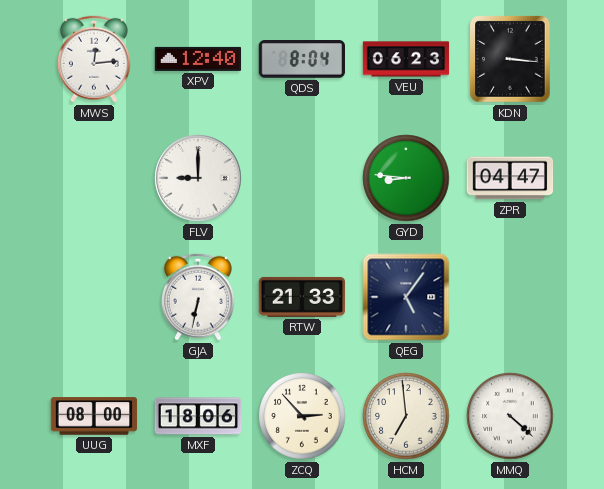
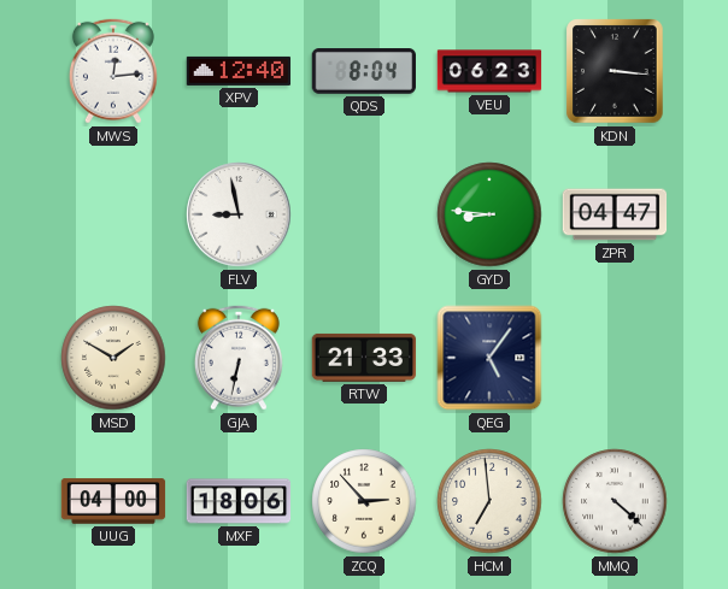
FLV: 9:00 -> 8:58 (239, 214)
MSD: none -> 1:50 (113, 358)
UUG: 08:00 -> 04:00 (113, 501)
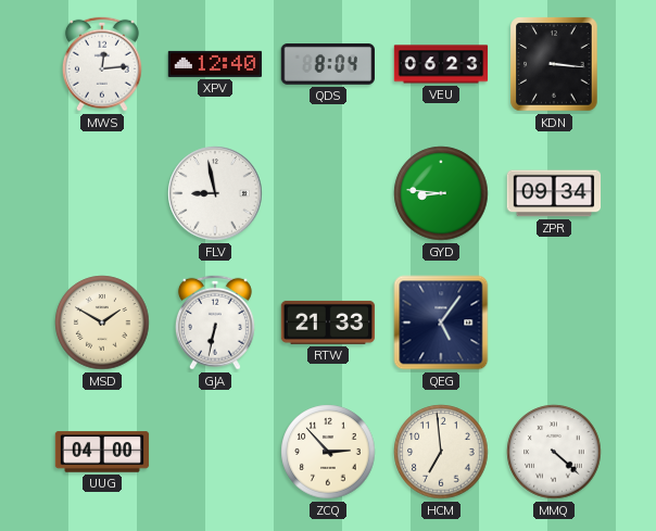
ZPR: 04:47 -> 09:34 (554, 193)
MXF: 18:06 -> none (239, 501)
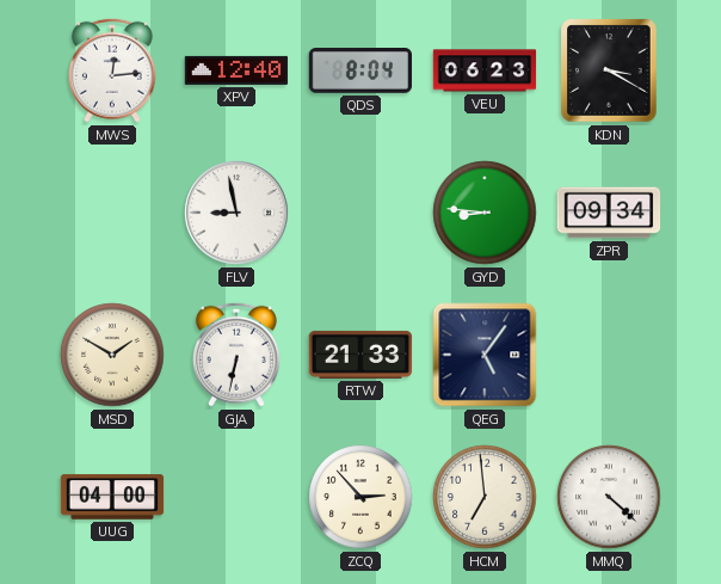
KDN: 3:16 -> 3:20 (609, 70)
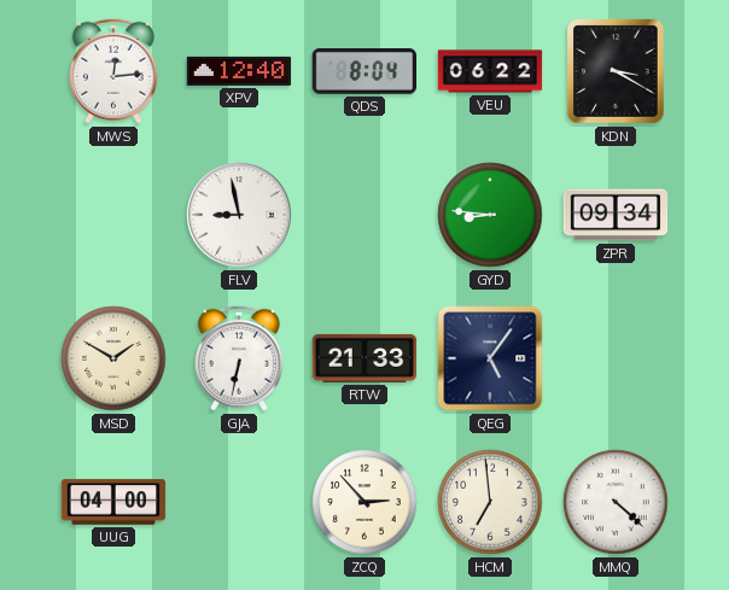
VEU: 06:23 -> 06:22 (490, 71)
